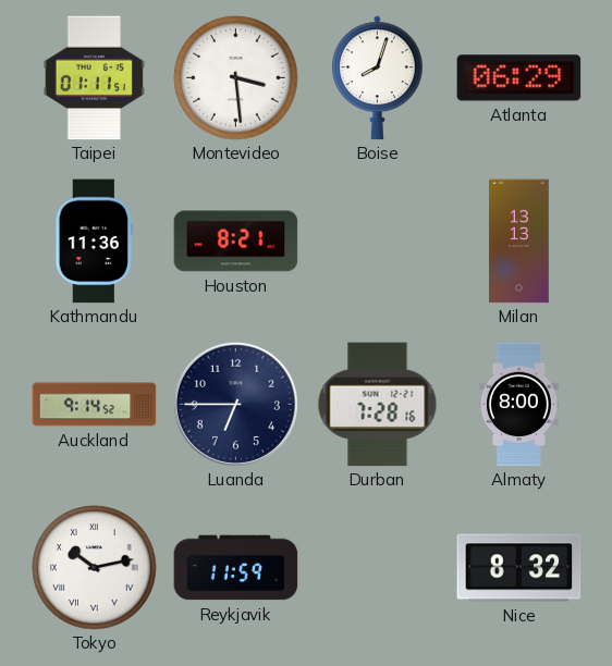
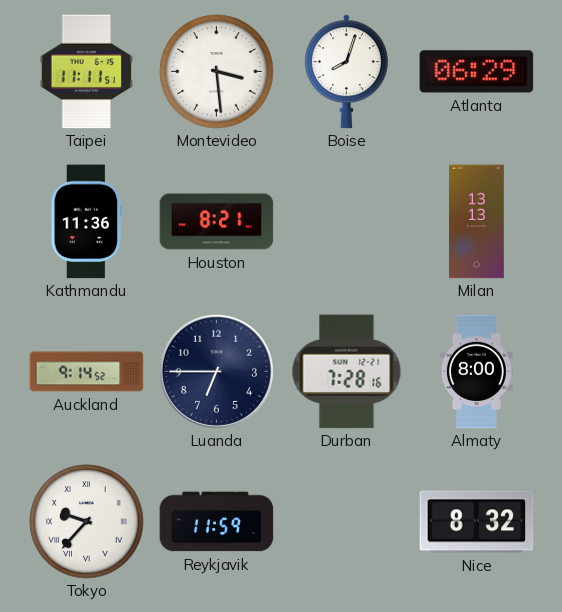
Taipei: 01:11 -> 11:11 (87, 72)
Tokyo: 10:13 -> 9:37 (87, 522)
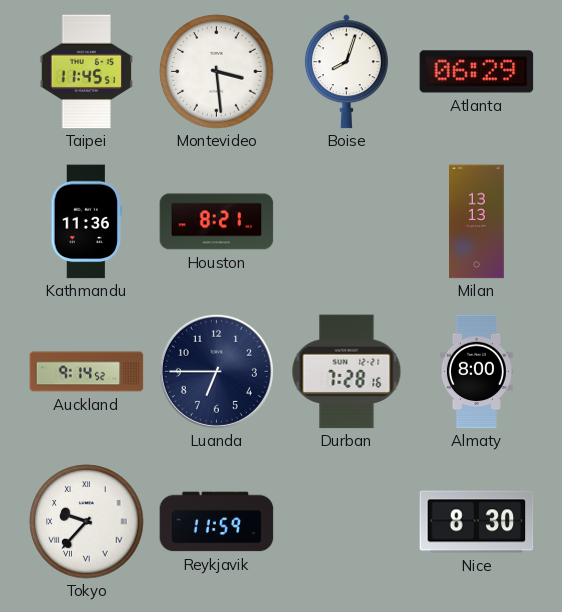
Taipei: 11:11 -> 11:45 (87, 72)
Nice: 8:32 -> 8:30 (477, 522)
